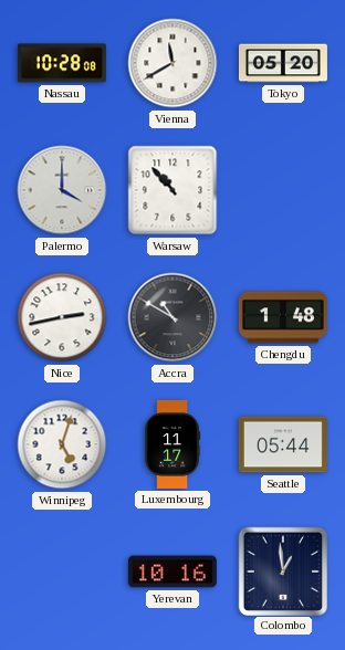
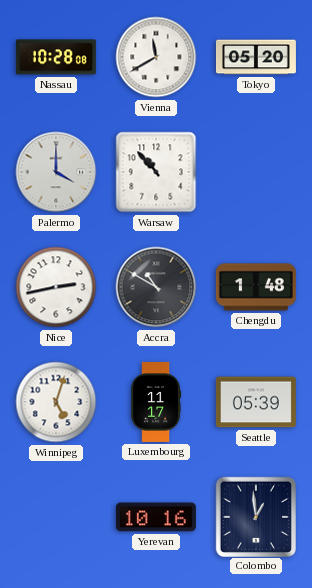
Seattle: 05:44 -> 05:39 (256, 402)
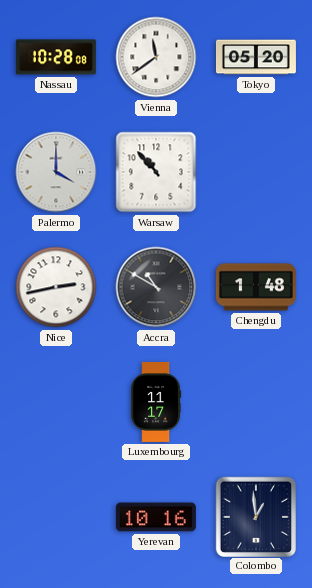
Vienna: 11:40 -> 11:39 (156, 57)
Winnipeg: 5:03 -> none (56, 402)
Seattle: 05:39 -> none (256, 402)
